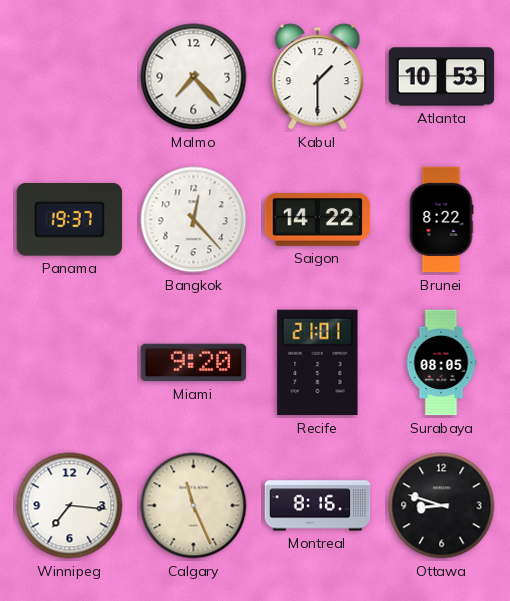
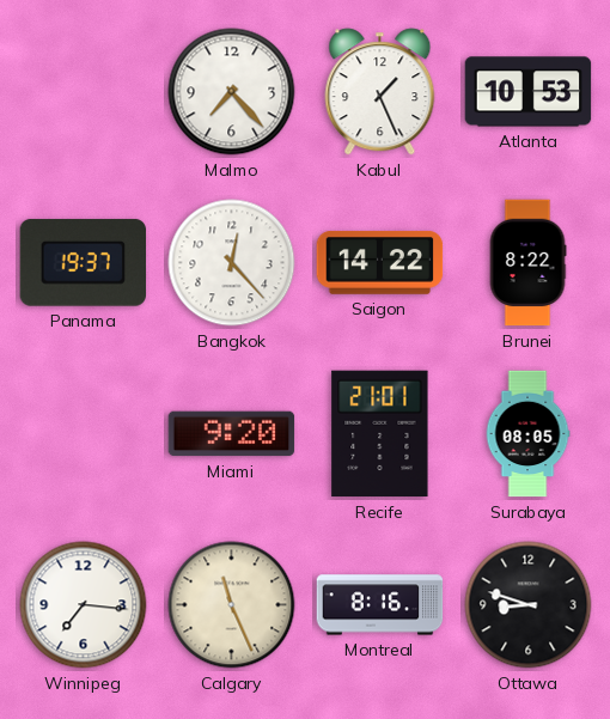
Kabul: 1:30 -> 1:26 (380, 92)
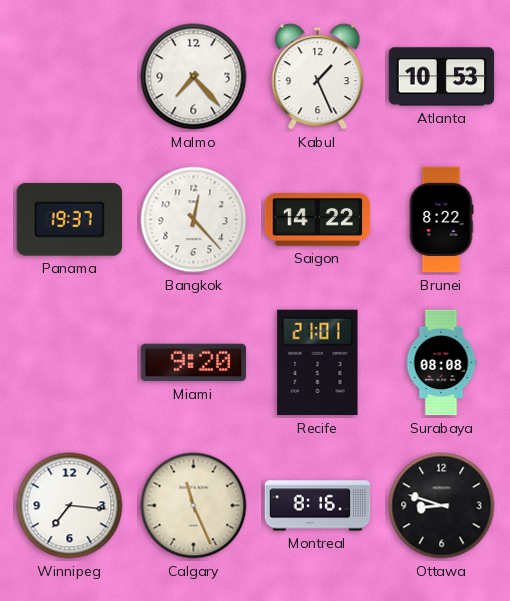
Surabaya: 08:05 -> 08:08 (441, 363)
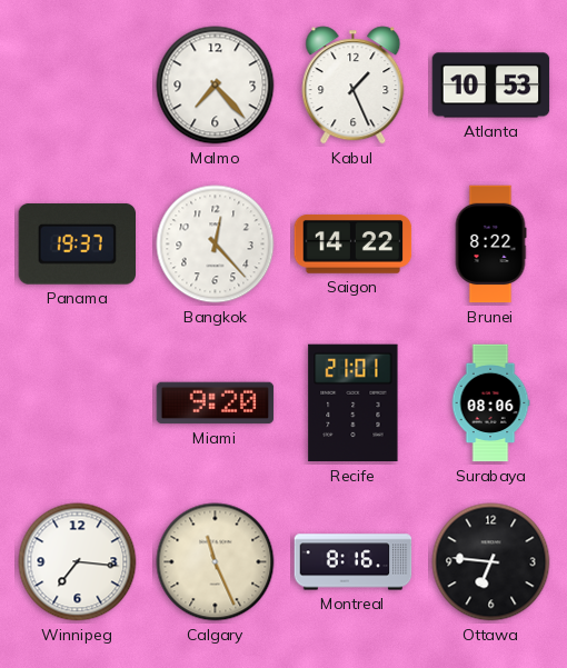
Surabaya: 08:08 -> 08:06 (490, 403)
Ottawa: 8:48 -> 6:46 (491, 562)
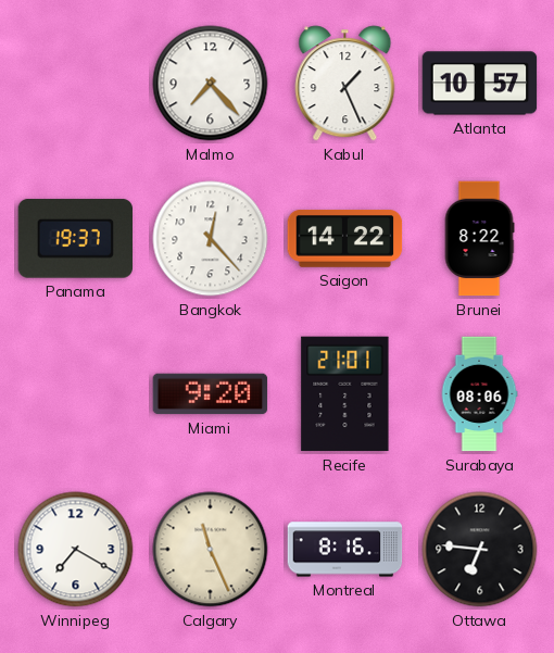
Atlanta: 10:53 -> 10:57 (480, 84)
Winnipeg: 7:16 -> 7:20 (76, 550)
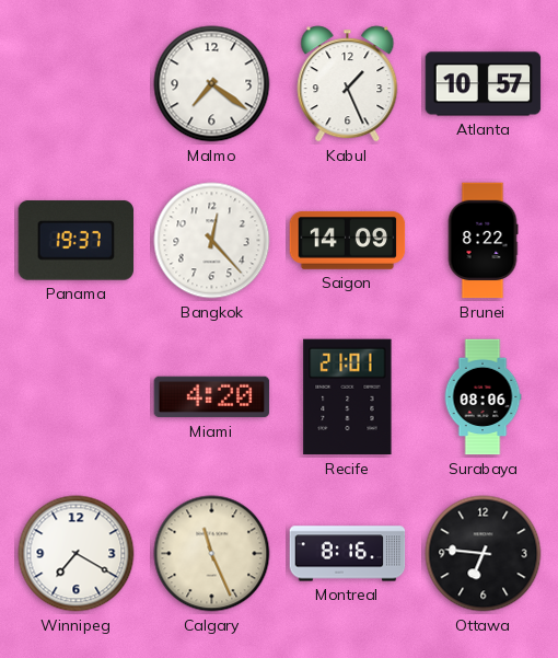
Malmo: 7:23 -> 7:21 (212, 84)
Saigon: 14:22 -> 14:09 (348, 241)
Miami: 9:20 -> 4:20 (212, 397)
